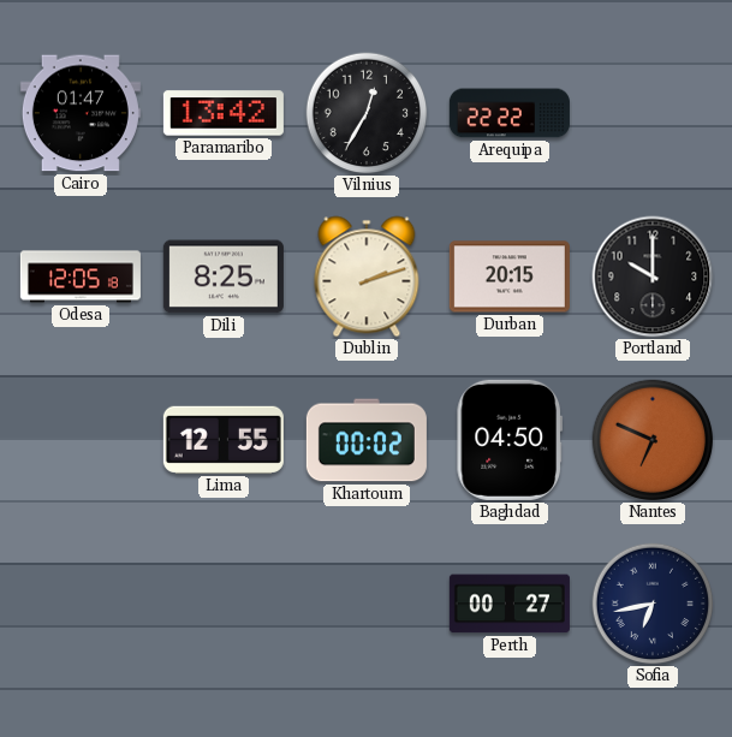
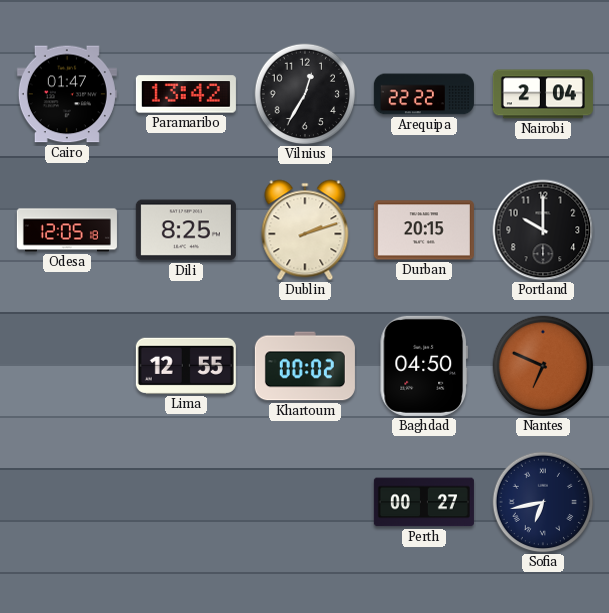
Nairobi: none -> 2:04 (543, 94)
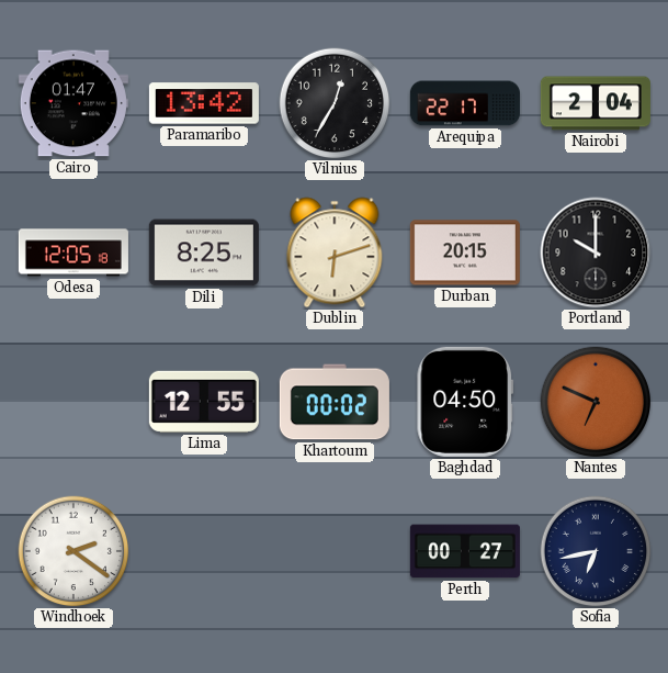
Arequipa: 22:22 -> 22:17 (465, 103)
Dublin: 2:12 -> 6:12 (335, 253)
Windhoek: none -> 2:21 (73, 551)
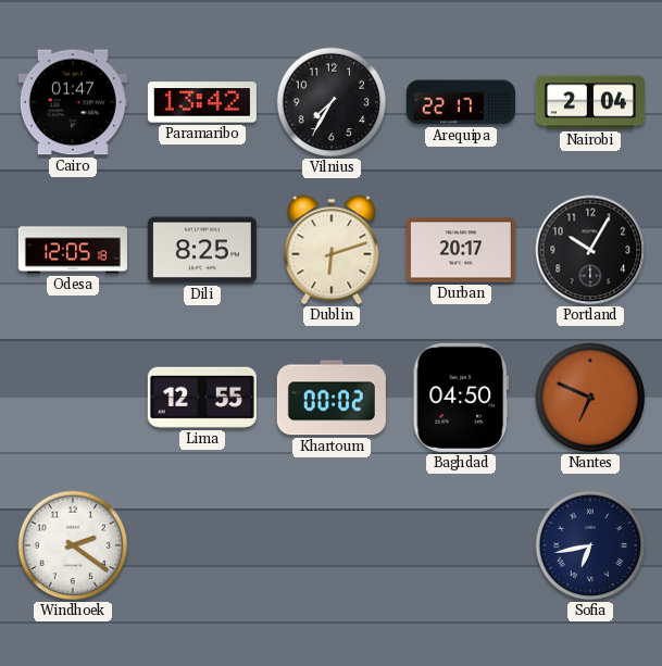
Vilnius: 12:35 -> 7:35 (332, 102)
Durban: 20:15 -> 20:17 (461, 250)
Portland: 10:00 -> 10:05 (590, 250)
Perth: 00:27 -> none (465, 551)
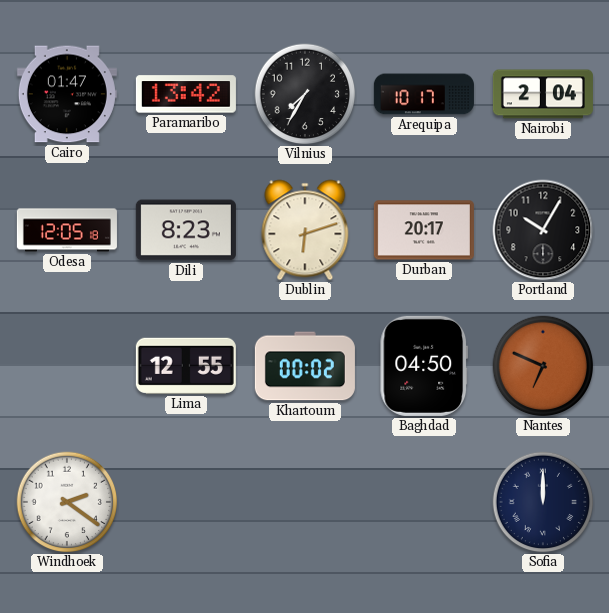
Arequipa: 22:17 -> 10:17 (424, 94)
Dili: 8:25 -> 8:23 (186, 230)
Sofia: 6:43 -> 12:00 (543, 502)
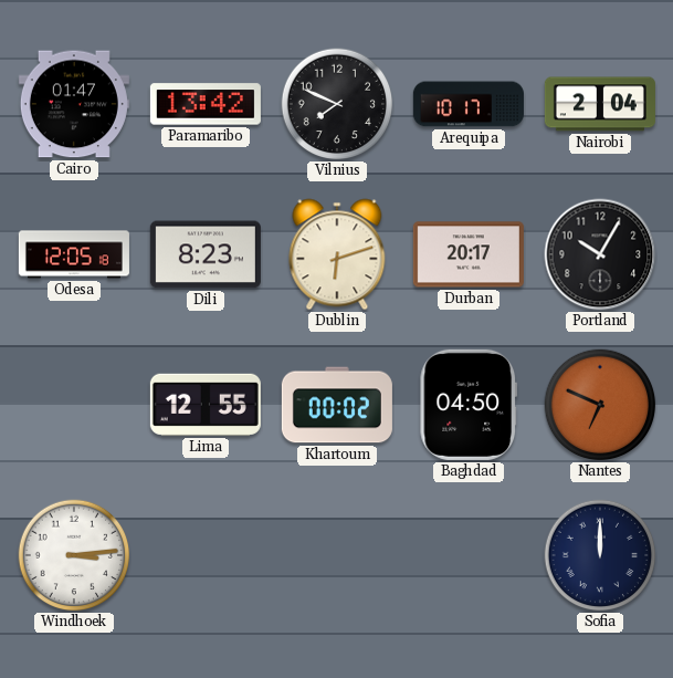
Vilnius: 7:35 -> 7:49 (337, 104)
Windhoek: 2:21 -> 3:14 (74, 555)
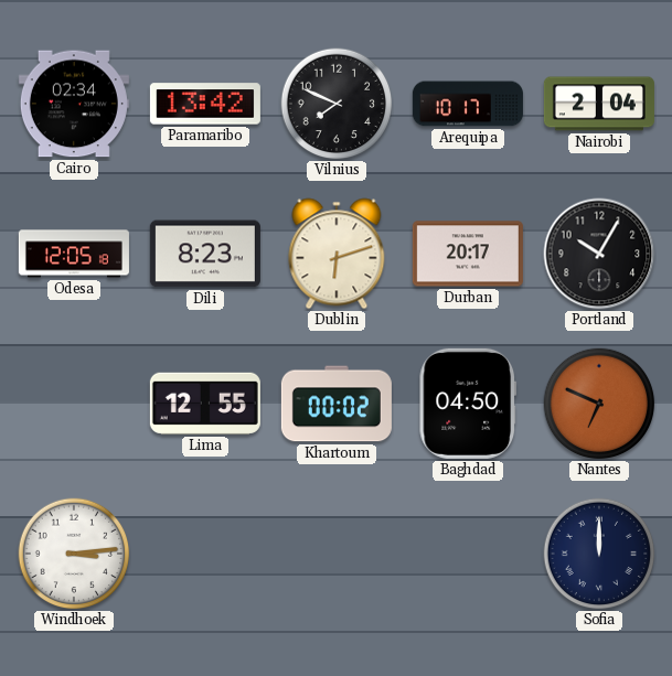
Cairo: 01:47 -> 02:34 (74, 104)
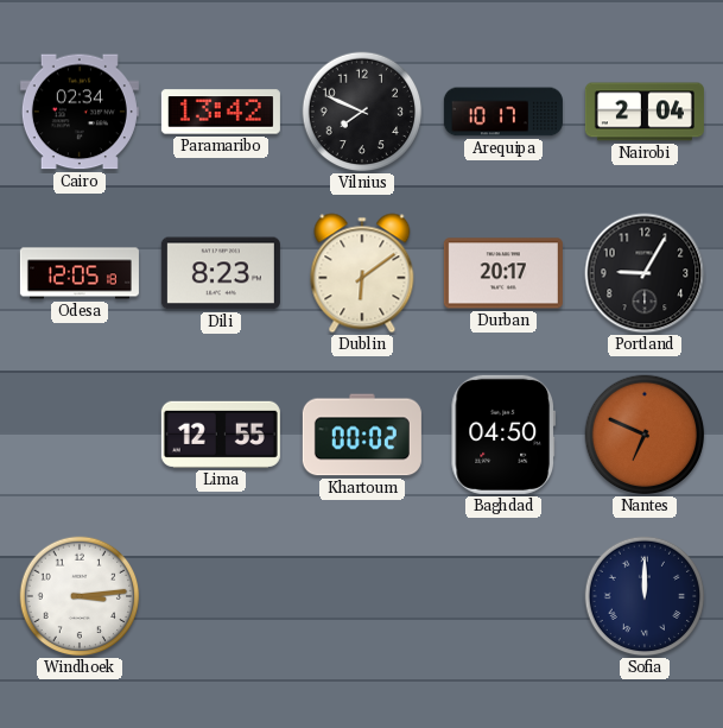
Dublin: 6:12 -> 6:09 (362, 273)
Portland: 10:05 -> 9:05 (645, 273)
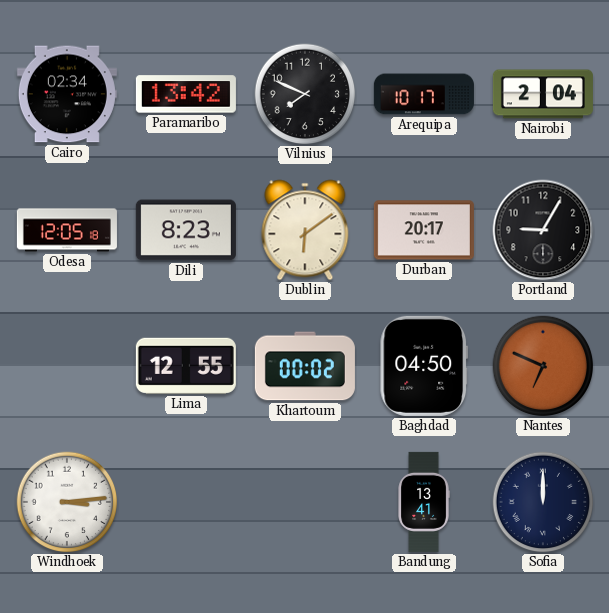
Bandung: none -> 13:41 (424, 502)
